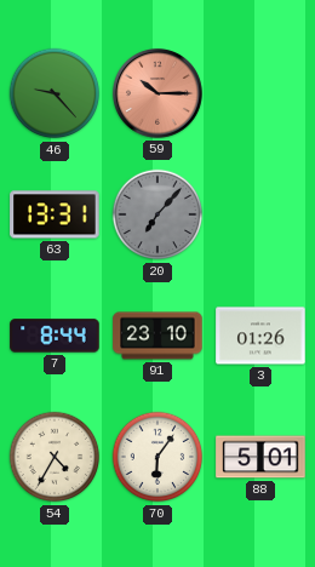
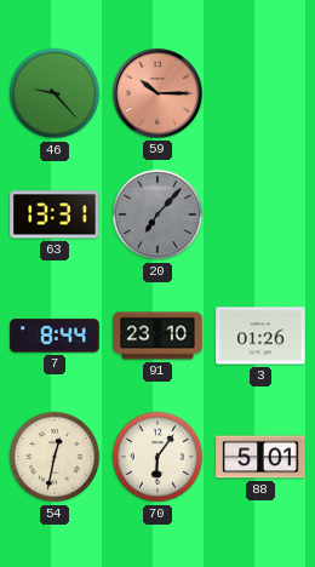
54: 4:35 -> 12:32 (55, 457)
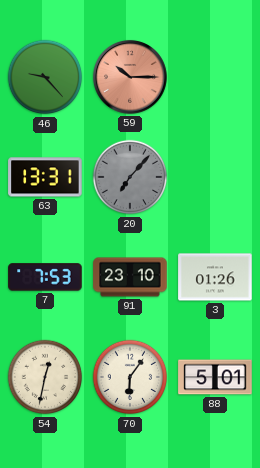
7: 8:44 -> 7:53 (45, 277)
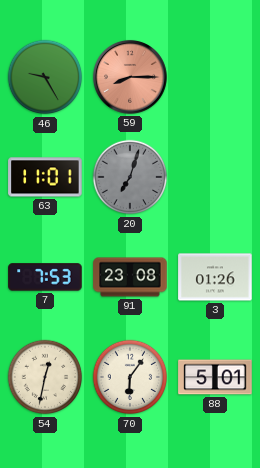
46: 9:23 -> 9:25 (45, 77)
59: 10:15 -> 8:15 (130, 77)
63: 13:31 -> 11:01 (45, 177)
20: 7:07 -> 7:03 (130, 177)
91: 23:10 -> 23:08 (130, 277)
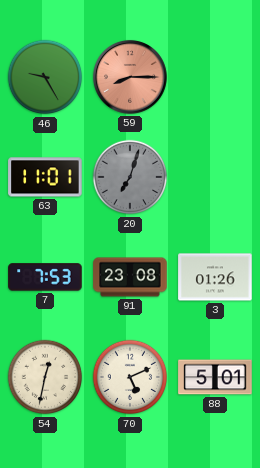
70: 6:06 -> 5:11 (130, 377)
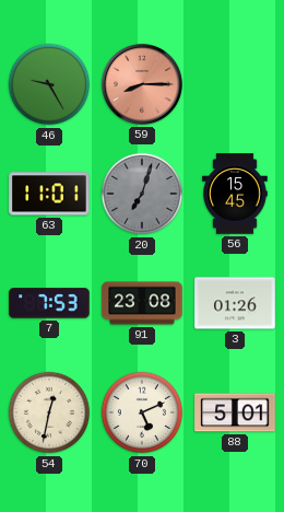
56: none -> 15:45 (235, 194)
